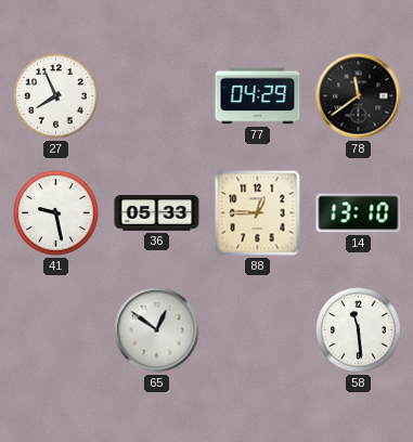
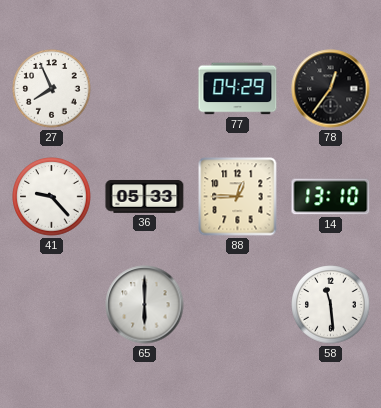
78: 11:39 -> 12:36 (331, 89)
41: 9:28 -> 9:23 (52, 197)
65: 12:51 -> 6:00 (145, 305)
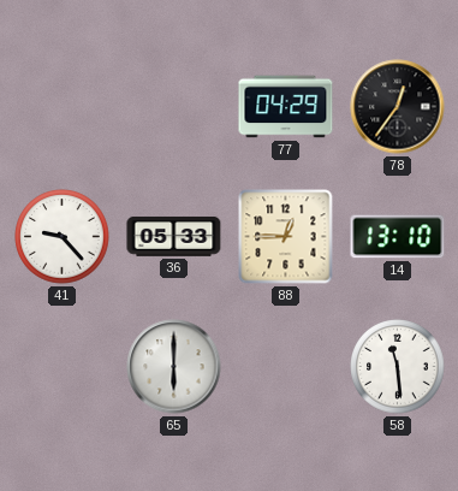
27: 7:56 -> none (52, 89)
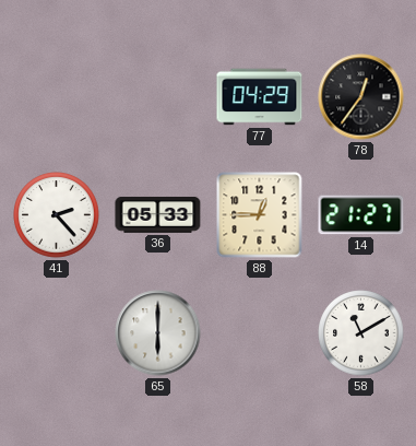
41: 9:23 -> 2:23 (57, 215)
14: 13:10 -> 21:27 (361, 215)
58: 11:29 -> 11:10 (361, 333)
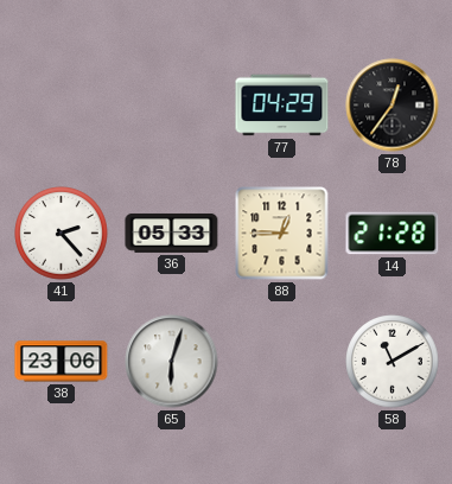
14: 21:27 -> 21:28 (393, 234)
38: none -> 23:06 (62, 362)
65: 6:00 -> 6:03 (172, 362)
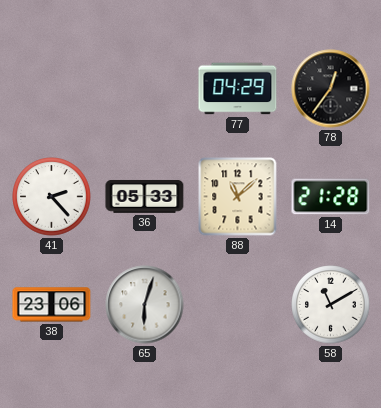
88: 12:45 -> 11:08 (238, 197)
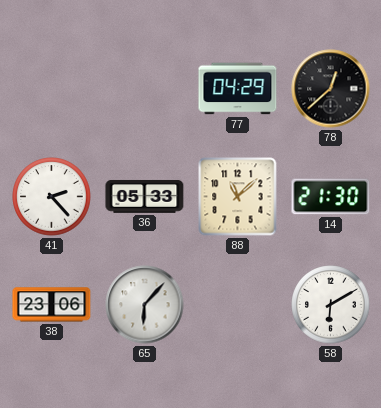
78: 12:36 -> 12:38 (331, 89)
14: 21:28 -> 21:30 (331, 197)
65: 6:03 -> 6:07 (145, 305)
58: 11:10 -> 6:10 (331, 305)
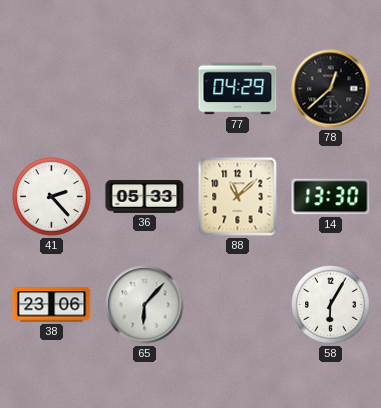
14: 21:30 -> 13:30 (331, 197)
58: 6:10 -> 6:05 (331, 305)
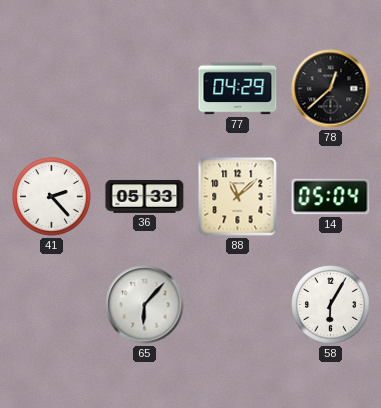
14: 13:30 -> 05:04 (331, 197)
38: 23:06 -> none (52, 305)
